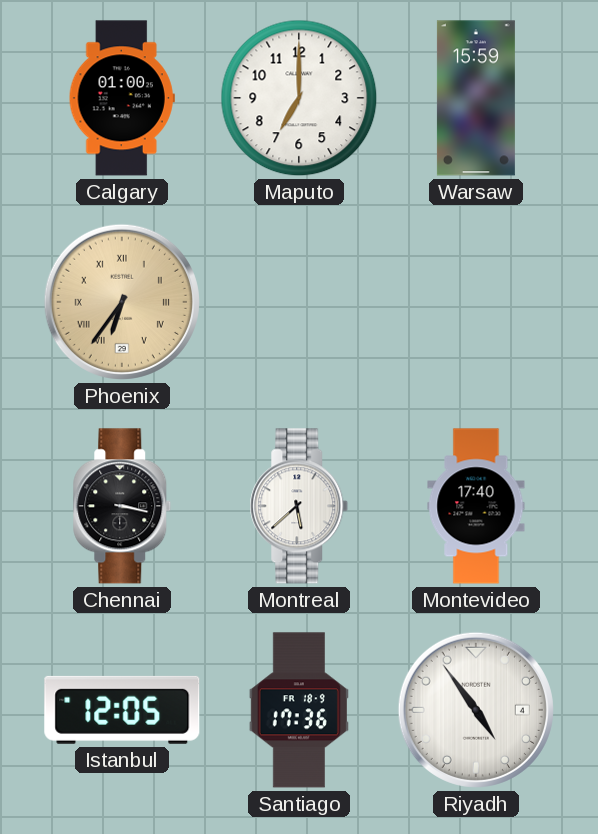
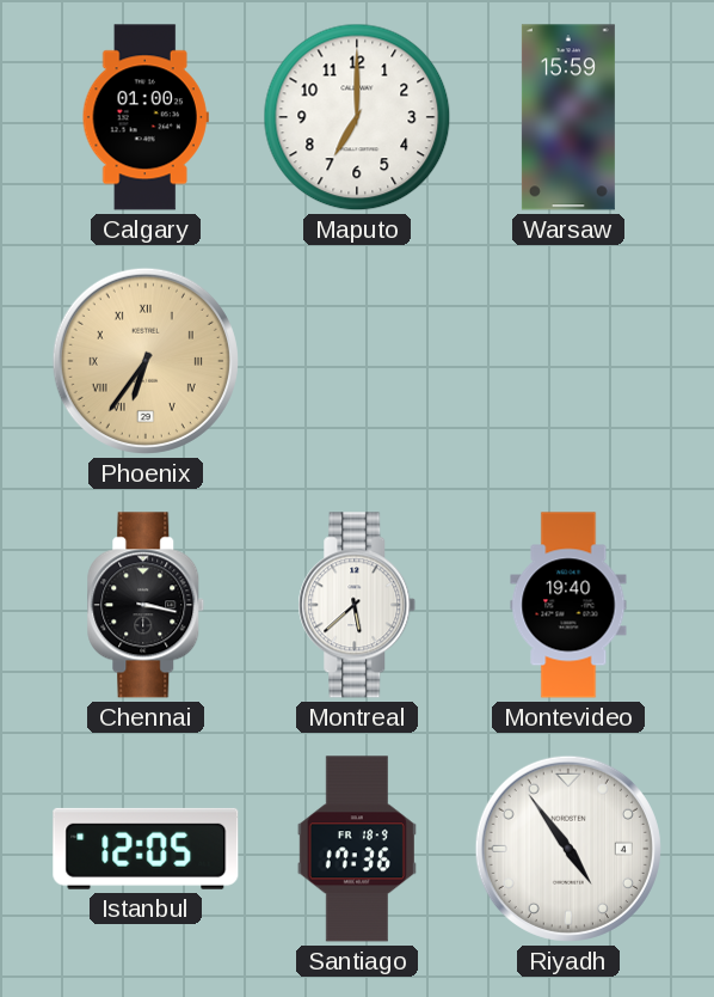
Montevideo: 17:40 -> 19:40 (568, 605)
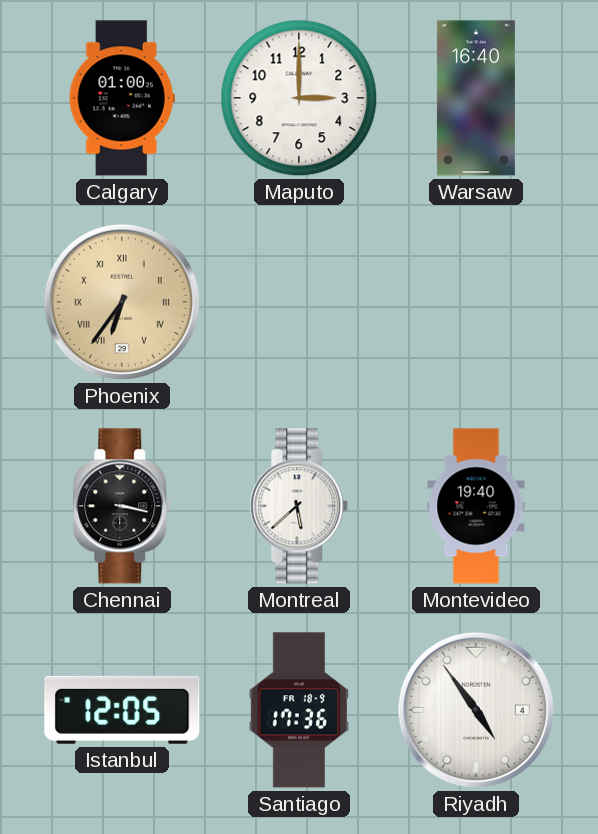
Maputo: 7:00 -> 3:00 (299, 98)
Warsaw: 15:59 -> 16:40 (476, 98)
